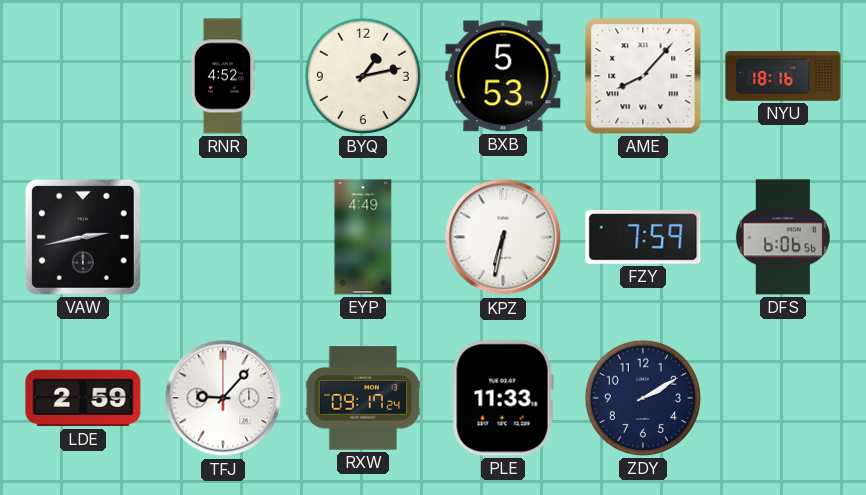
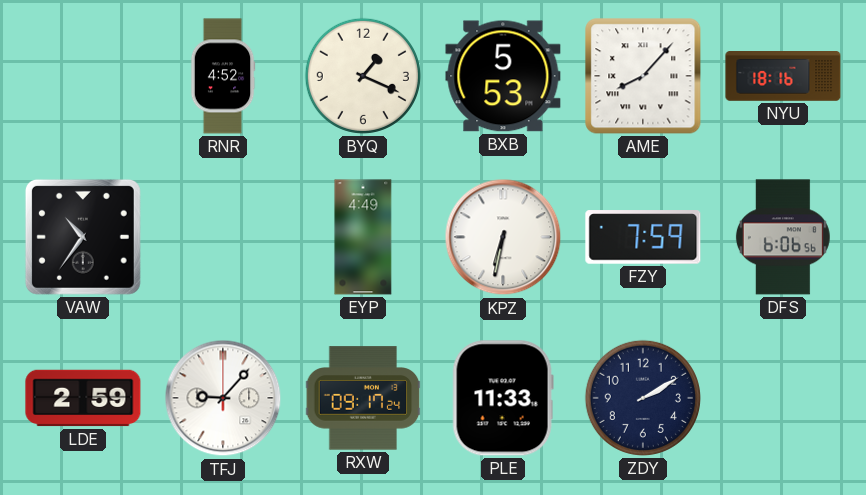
BYQ: 1:13 -> 1:19 (363, 76)
VAW: 2:43 -> 10:36 (83, 237)
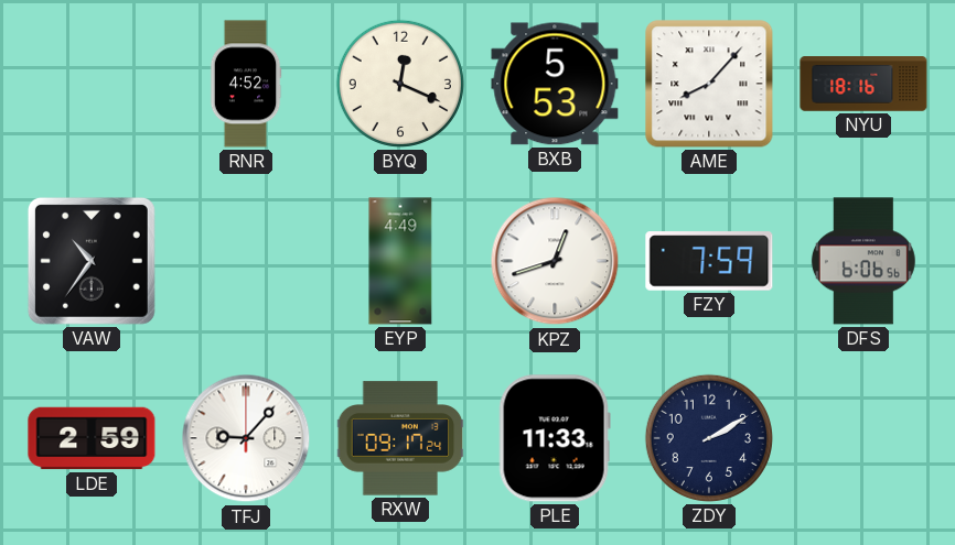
BYQ: 1:19 -> 12:19 (400, 84)
KPZ: 6:32 -> 12:42 (555, 261)
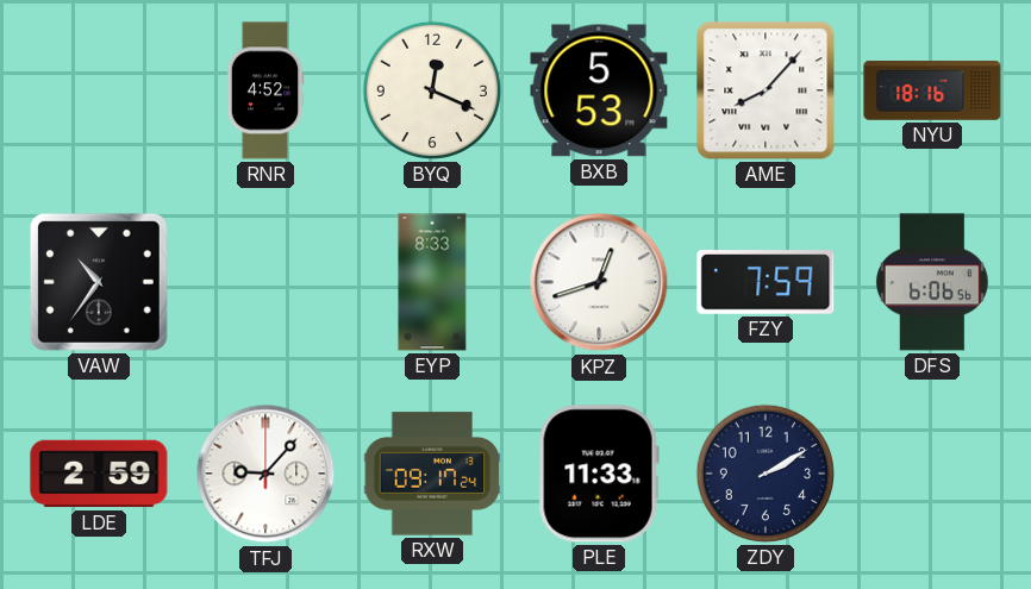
EYP: 4:49 -> 8:33 (432, 282)
